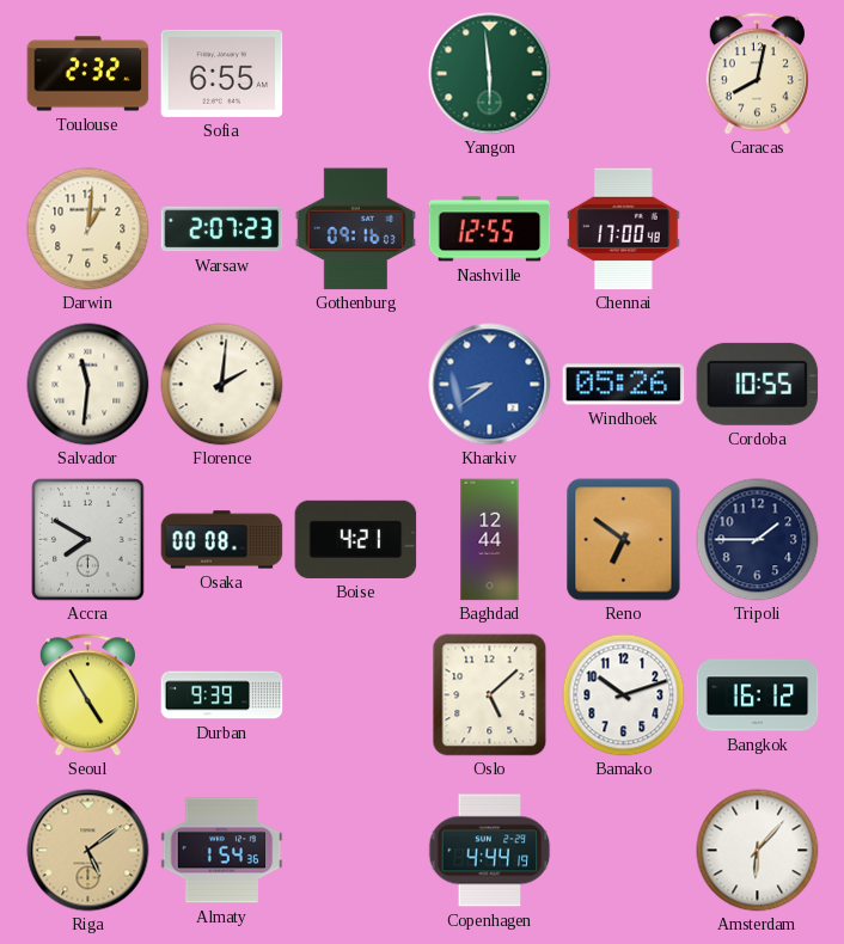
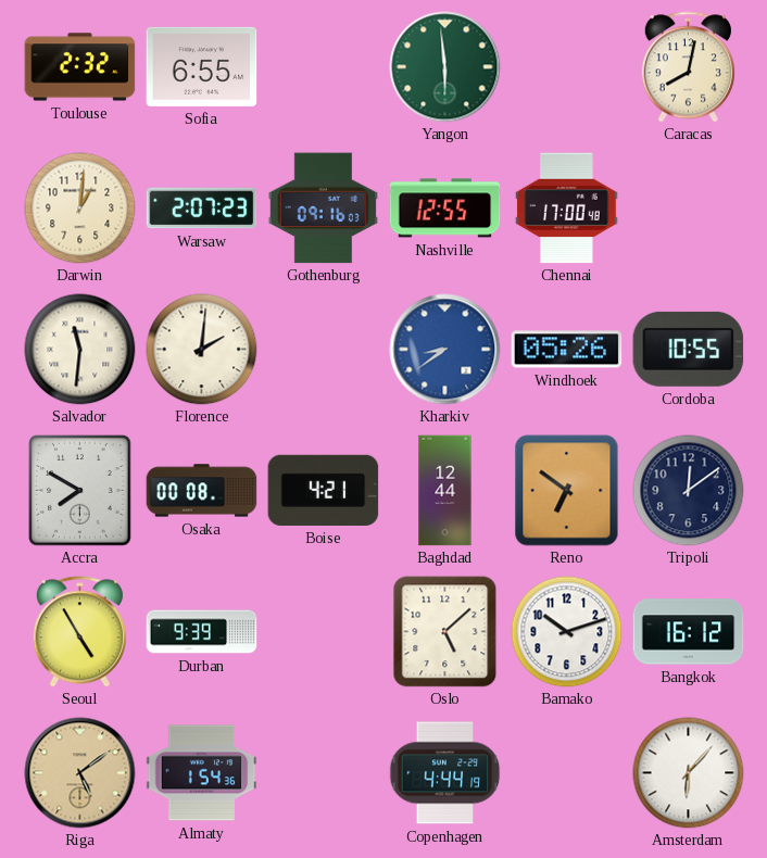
Tripoli: 1:45 -> 12:09 (689, 491)
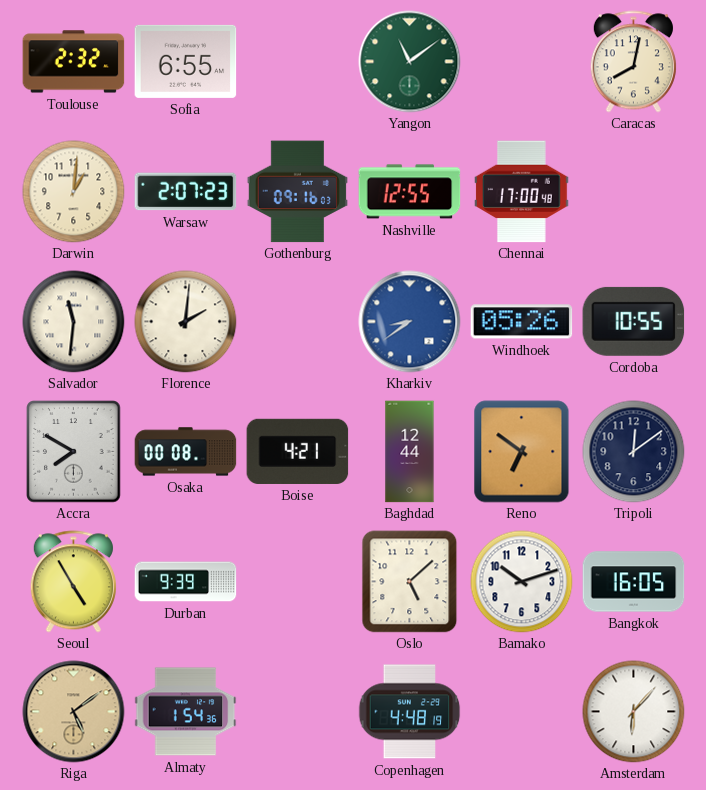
Yangon: 5:59 -> 11:09 (410, 62)
Bangkok: 16:12 -> 16:05 (634, 582)
Copenhagen: 4:44 -> 4:48 (409, 712)
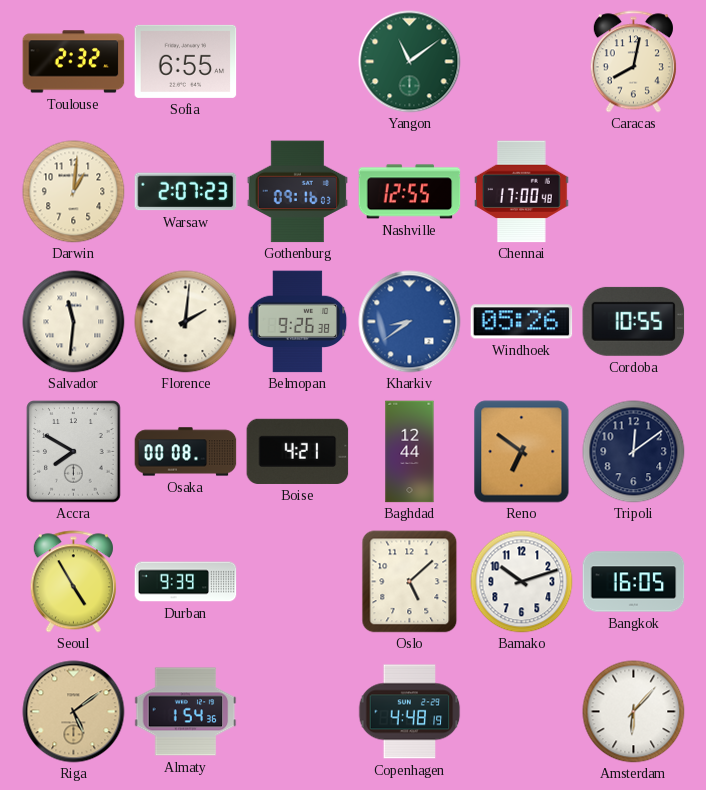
Belmopan: none -> 9:26 (298, 322)
